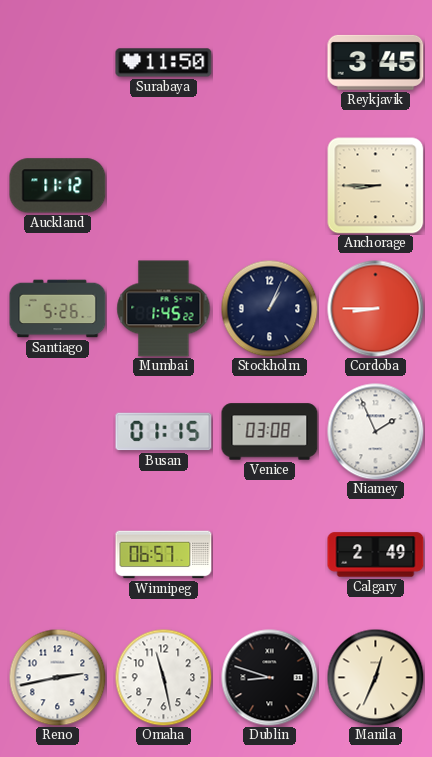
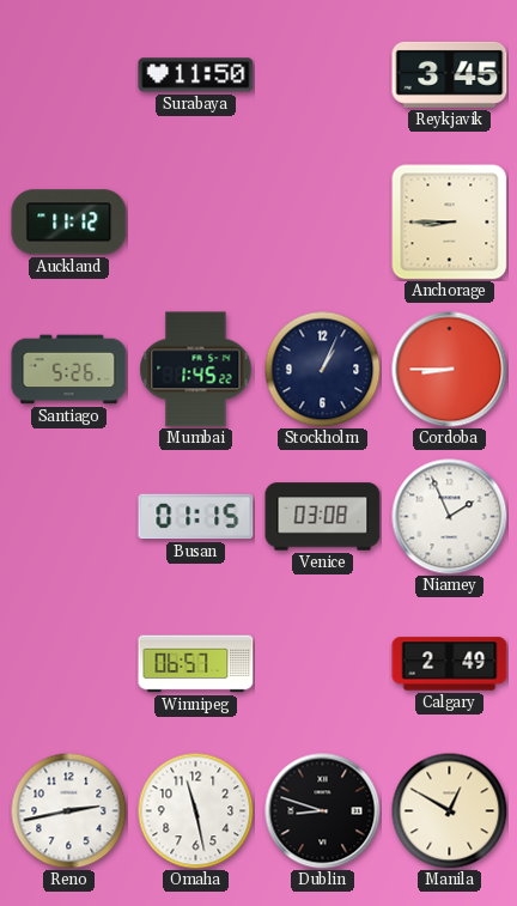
Manila: 12:34 -> 12:50 (449, 810)
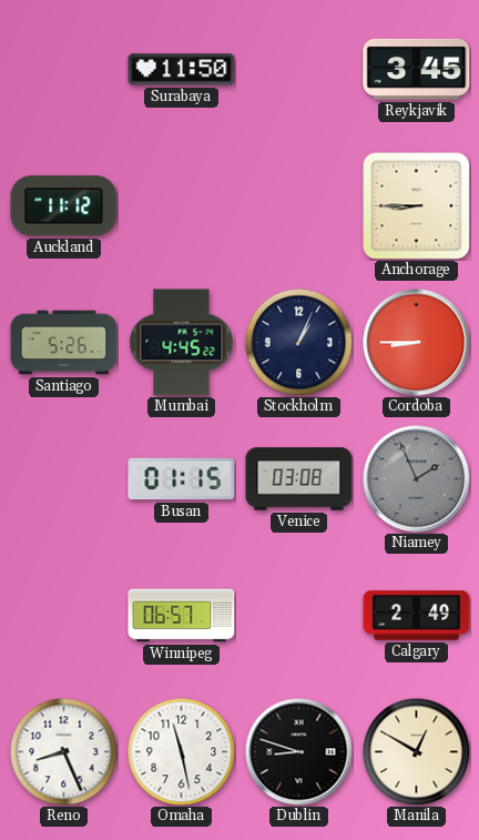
Mumbai: 1:45 -> 4:45 (182, 343)
Niamey dial: white -> grey (417, 479)
Reno: 2:43 -> 8:26 (63, 751)
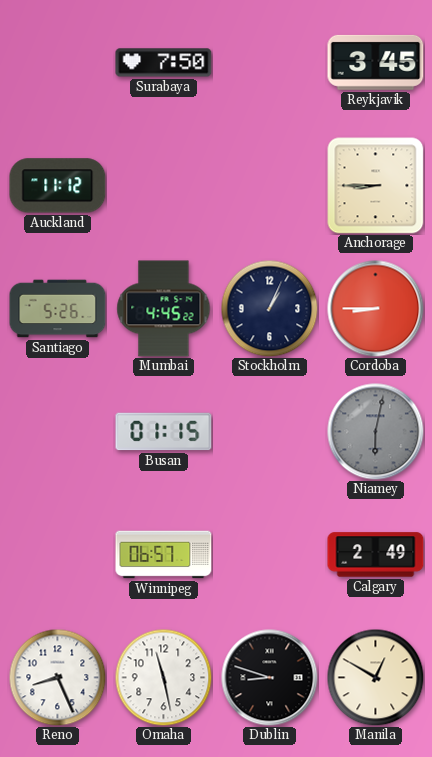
Surabaya: 11:50 -> 7:50 (164, 63)
Venice: 03:08 -> none (299, 479)
Niamey: 1:56 -> 6:02 (376, 432)
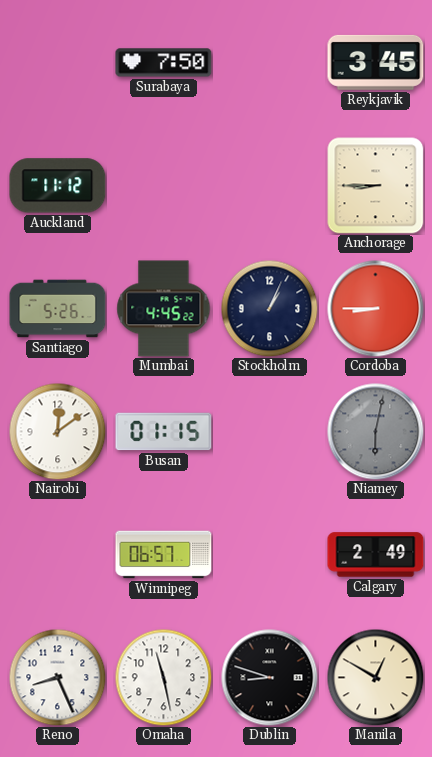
Nairobi: none -> 12:09 (57, 431)
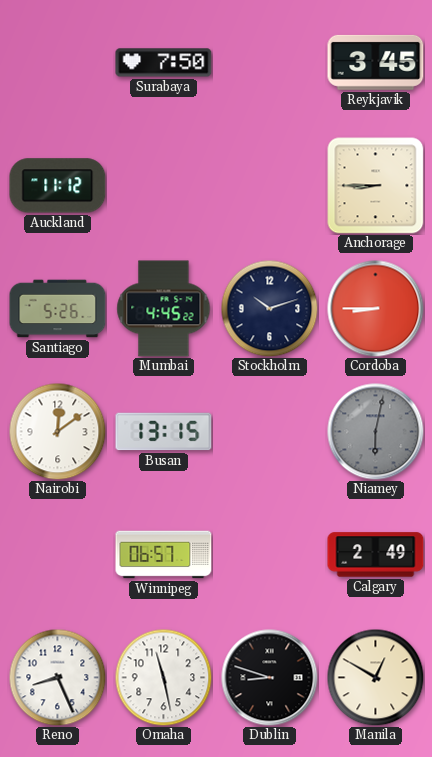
Stockholm: 1:04 -> 10:12 (269, 308)
Busan: 01:15 -> 13:15 (164, 432)
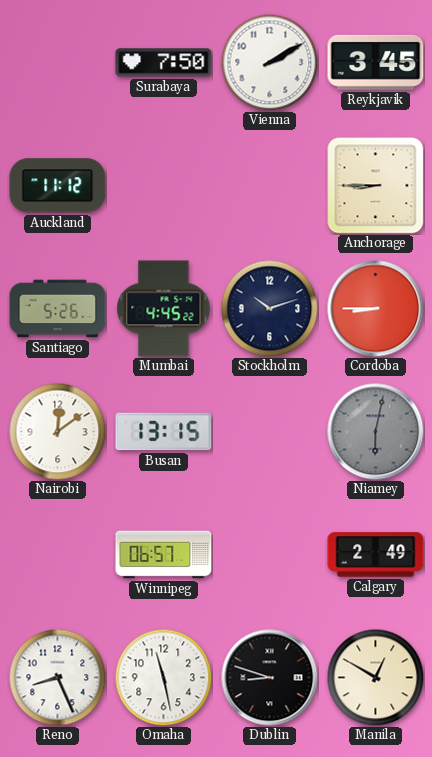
Vienna: none -> 2:10 (269, 62)
